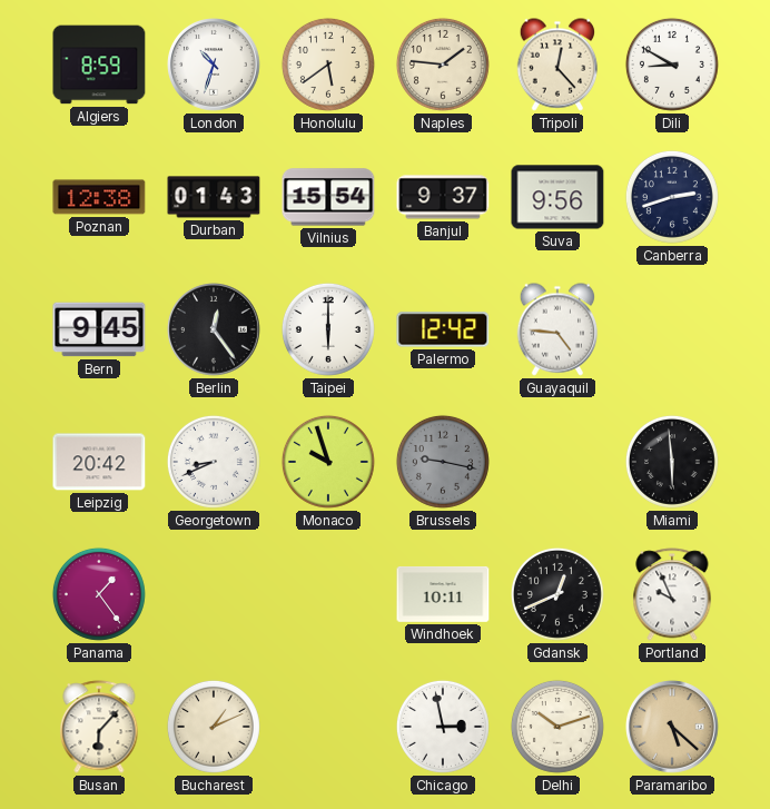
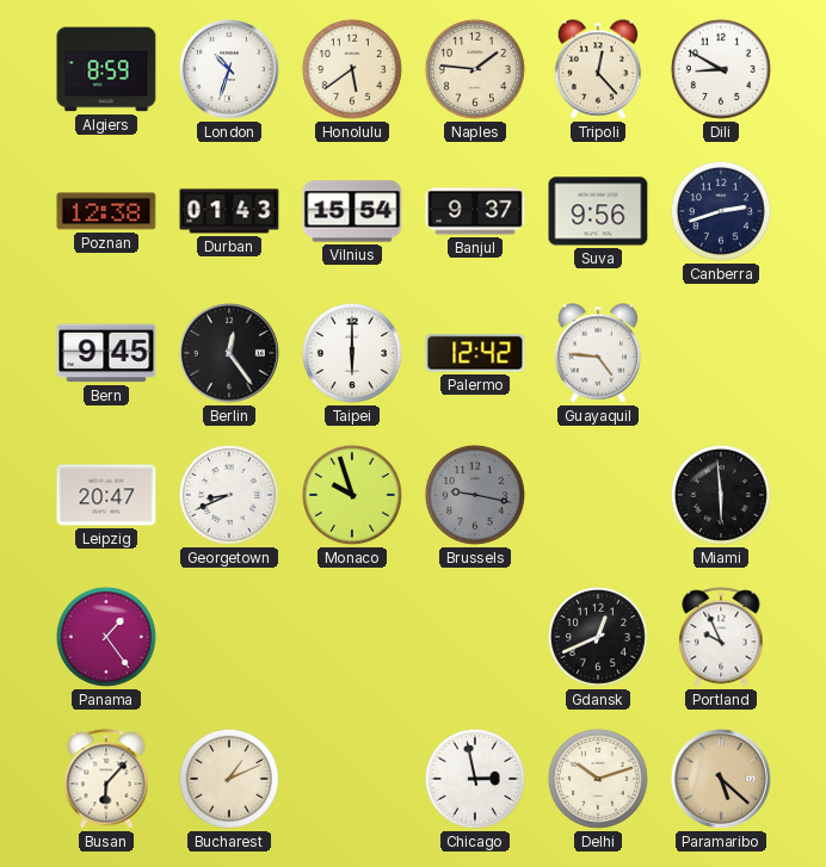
Leipzig: 20:42 -> 20:47 (106, 495)
Windhoek: 10:11 -> none (443, 594)
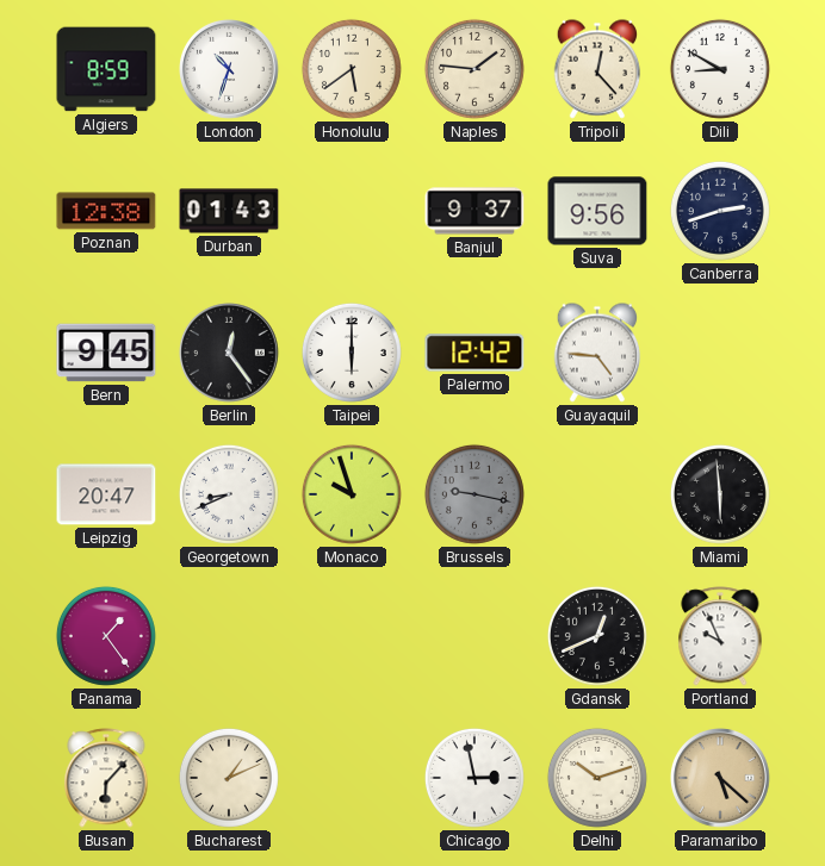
Vilnius: 15:54 -> none (352, 211)
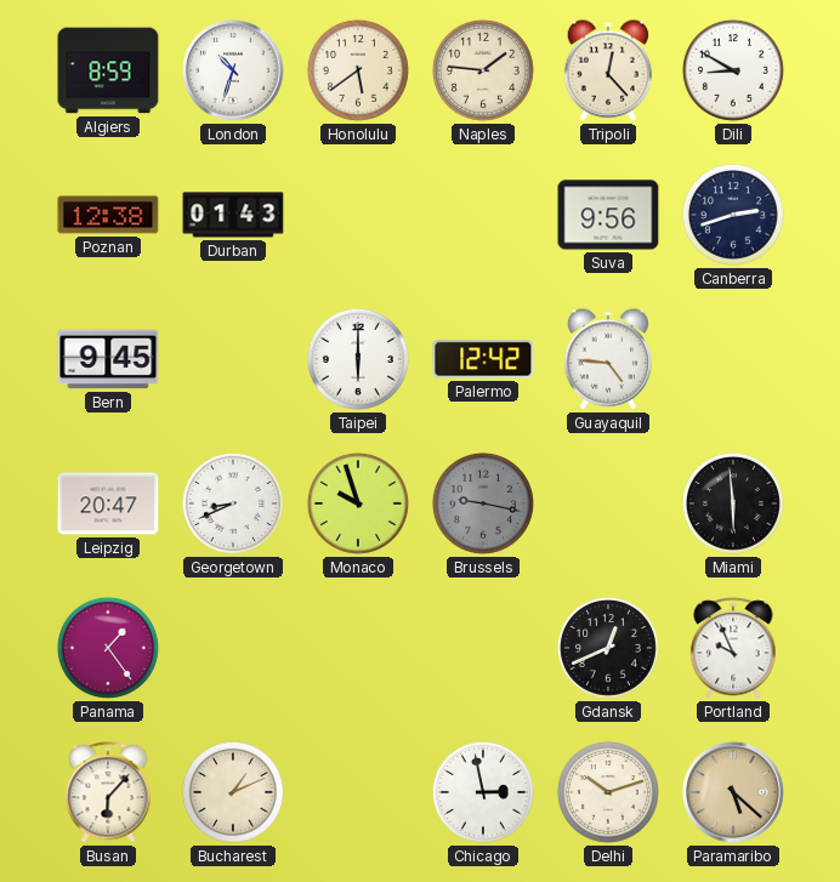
Banjul: 9:37 -> none (474, 211)
Berlin: 12:24 -> none (230, 354)
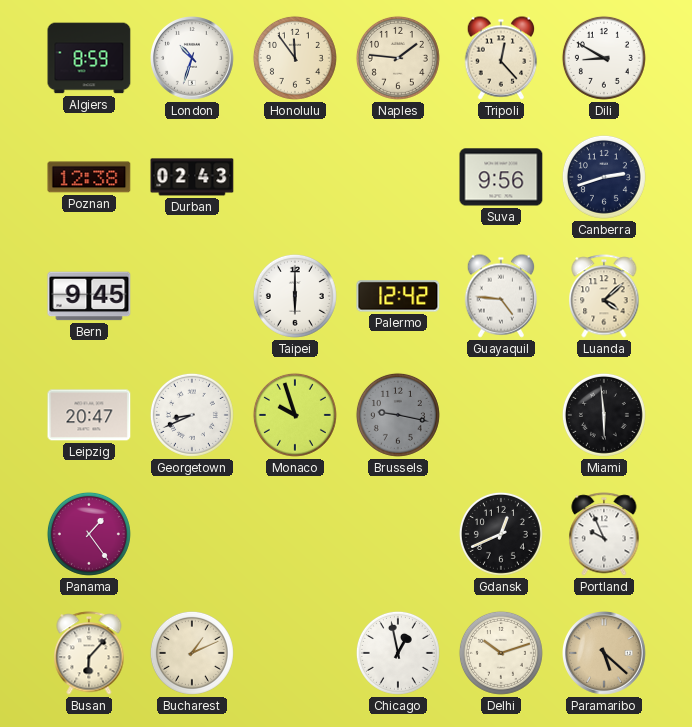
Honolulu: 5:39 -> 11:54 (295, 58)
Durban: 01:43 -> 02:43 (192, 177)
Luanda: none -> 4:08 (604, 296)
Chicago: 2:58 -> 12:58 (398, 653)
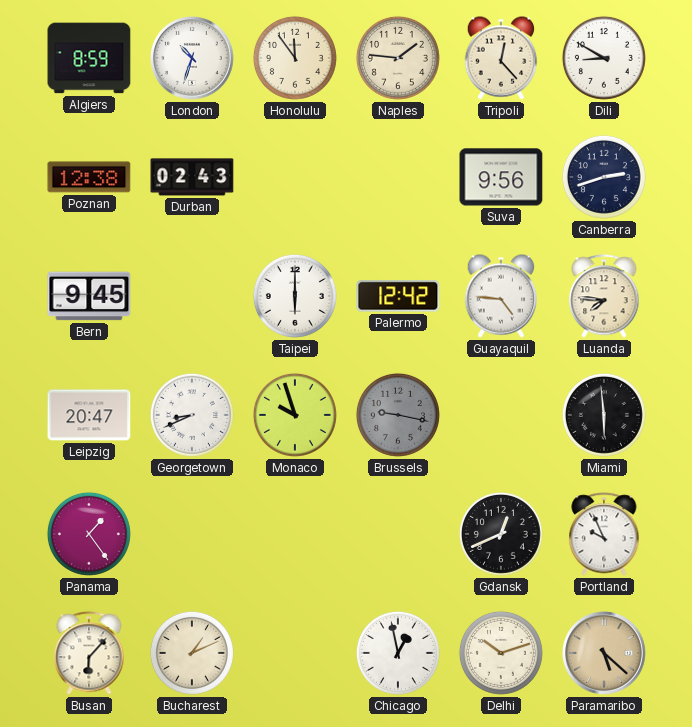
Luanda: 4:08 -> 7:46 (604, 296)
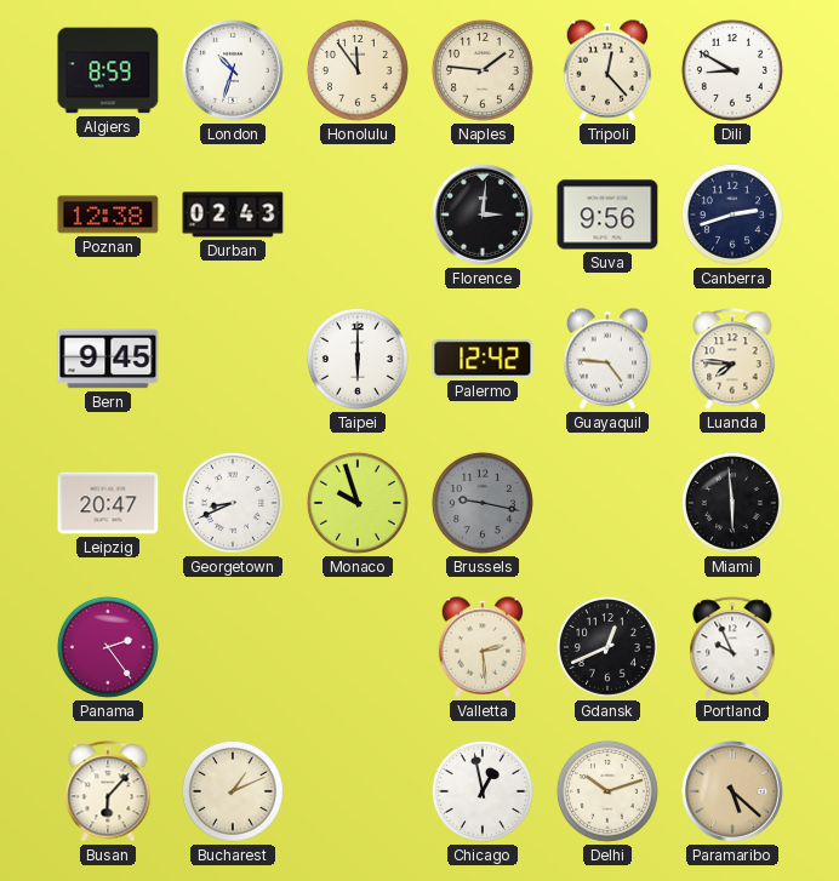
Florence: none -> 3:01 (484, 216)
Panama: 1:24 -> 2:24 (108, 647)
Valletta: none -> 2:29 (483, 647)
